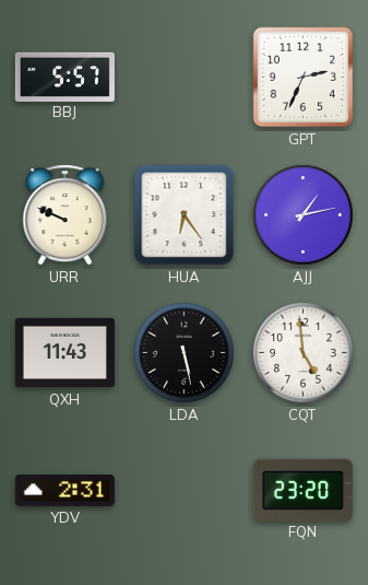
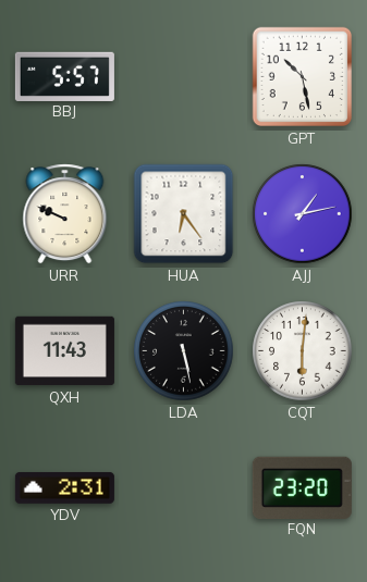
GPT: 2:34 -> 10:28 (303, 77)
CQT: 4:59 -> 6:01 (303, 351)
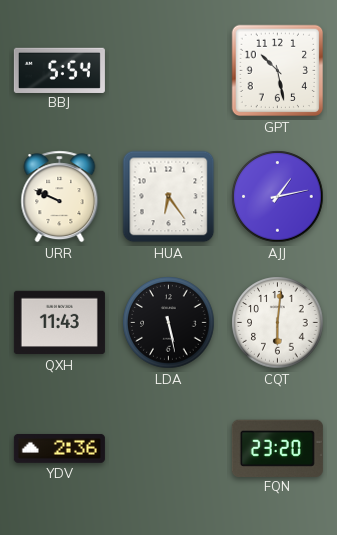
BBJ: 5:57 -> 5:54 (59, 70)
YDV: 2:31 -> 2:36 (59, 449)
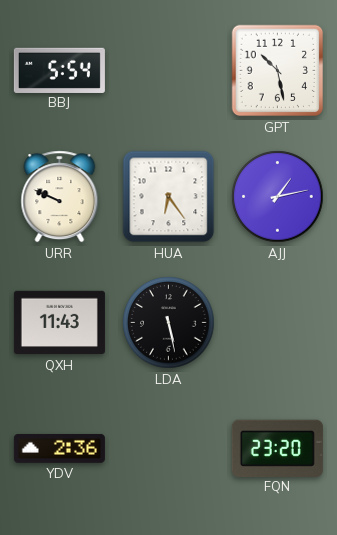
CQT: 6:01 -> none (278, 323)
